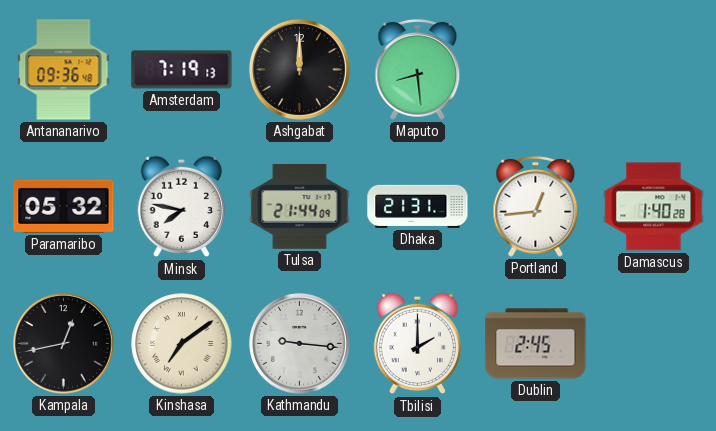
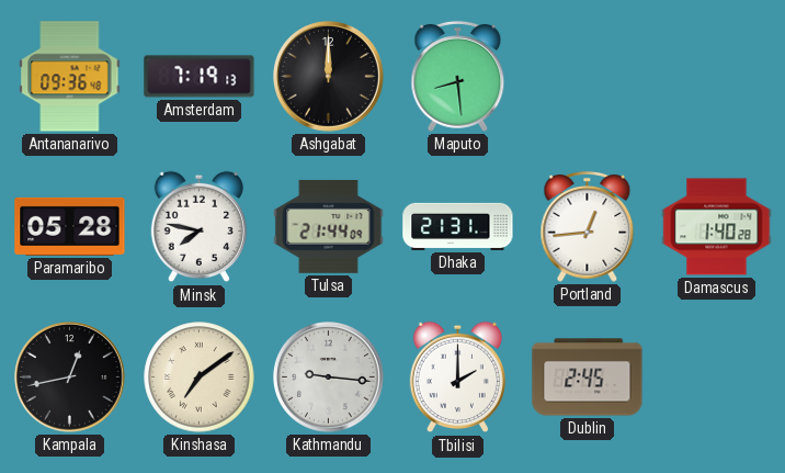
Paramaribo: 05:32 -> 05:28 (70, 226)
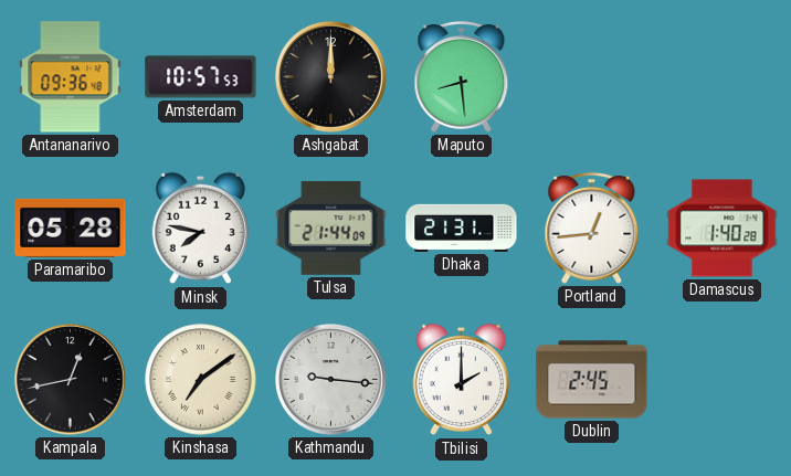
Amsterdam: 7:19 -> 10:57 (201, 77)
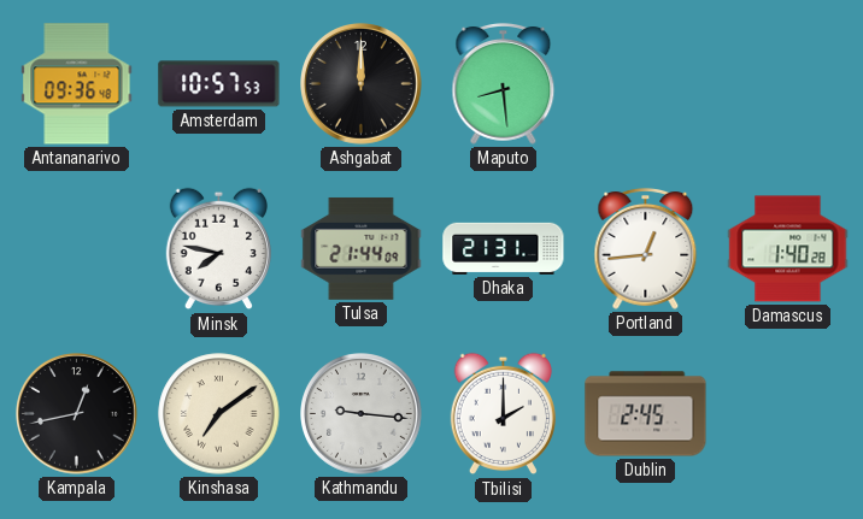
Paramaribo: 05:28 -> none (71, 228)
